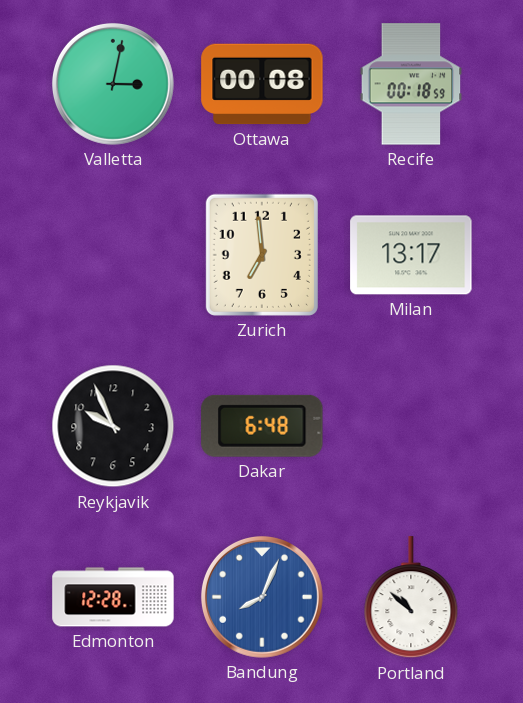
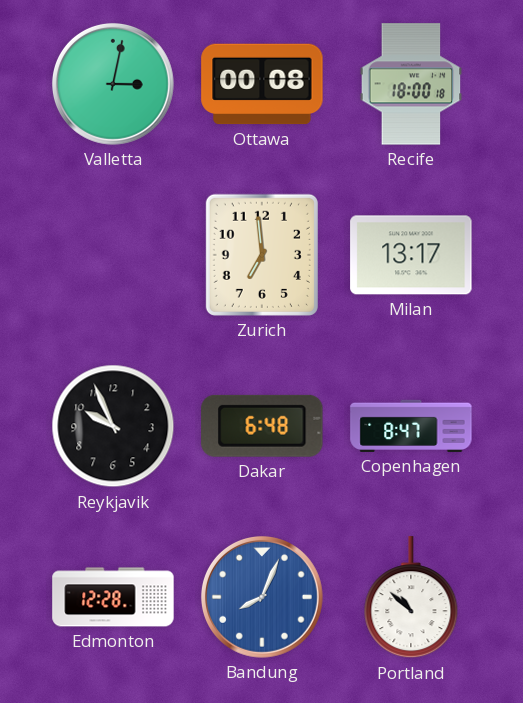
Recife: 00:18 -> 18:00 (411, 84)
Copenhagen: none -> 8:47 (411, 426)
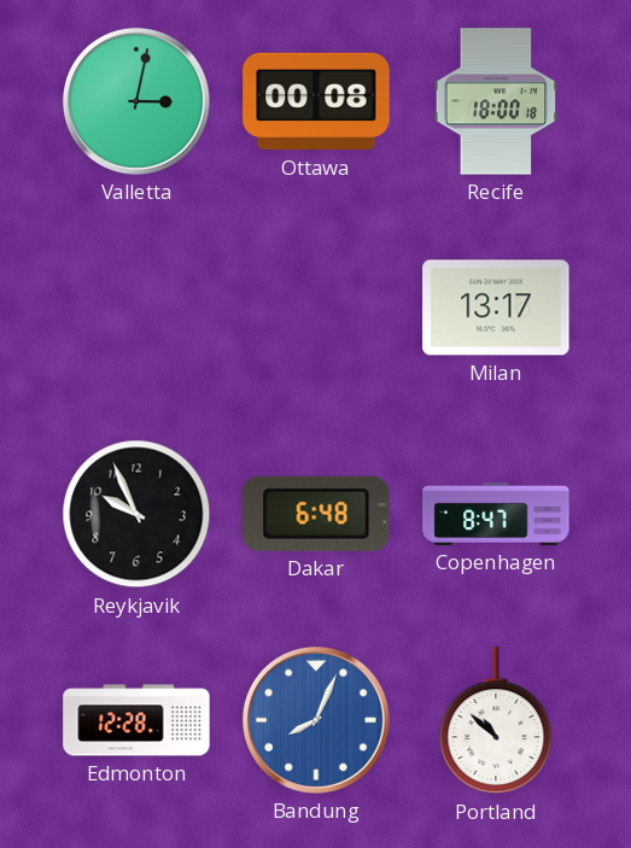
Zurich: 6:59 -> none (262, 255)
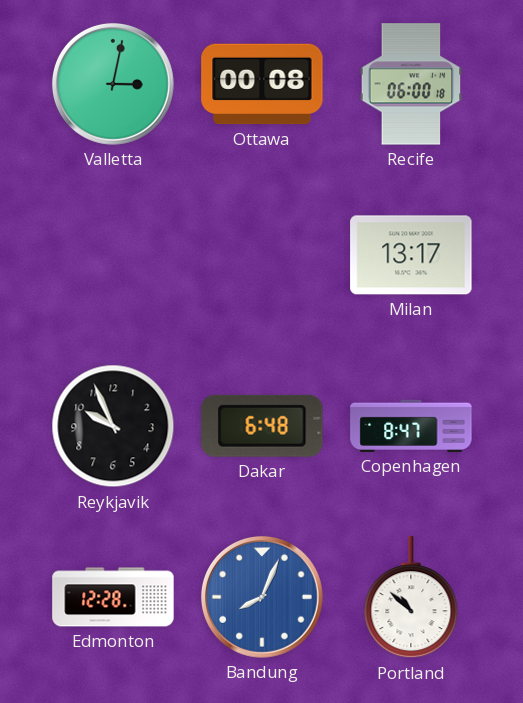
Recife: 18:00 -> 06:00 (411, 84)
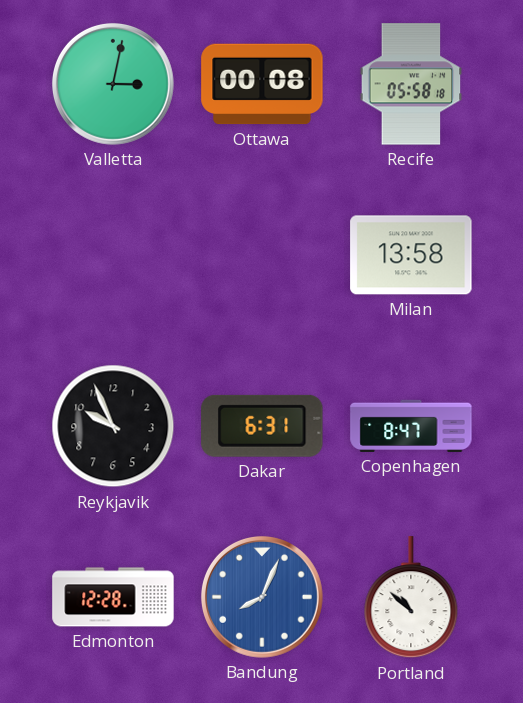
Recife: 06:00 -> 05:58 (411, 84)
Milan: 13:17 -> 13:58 (411, 255)
Dakar: 6:48 -> 6:31 (262, 426)
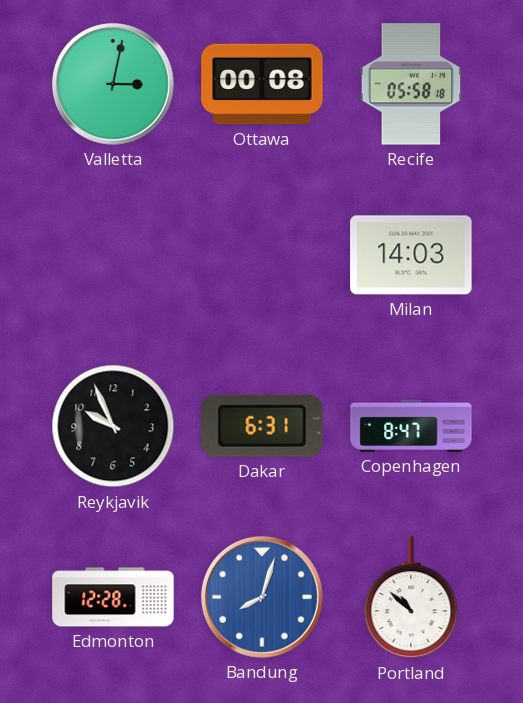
Milan: 13:58 -> 14:03 (411, 255)
Bandung: 8:04 -> 8:03 (262, 597)
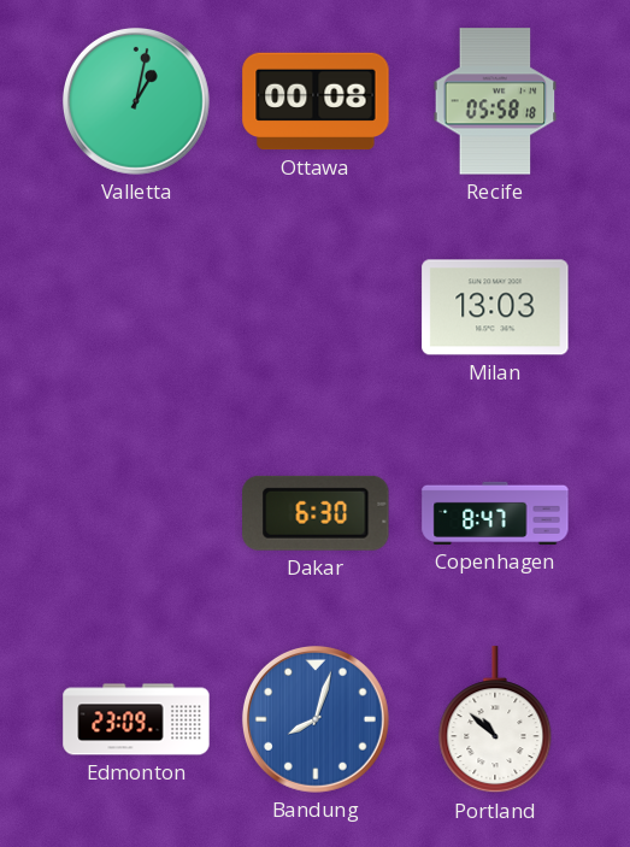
Valletta: 3:02 -> 1:02 (136, 101)
Milan: 14:03 -> 13:03 (495, 307)
Reykjavik: 9:56 -> none (113, 426)
Dakar: 6:31 -> 6:30 (316, 513)
Edmonton: 12:28 -> 23:09 (136, 719)
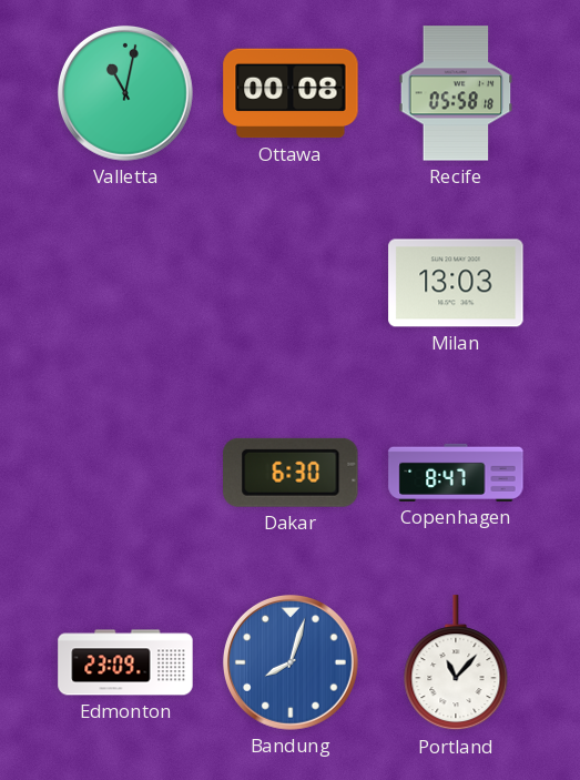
Valletta: 1:02 -> 11:02 (125, 93)
Portland: 10:52 -> 11:07 (456, 663)
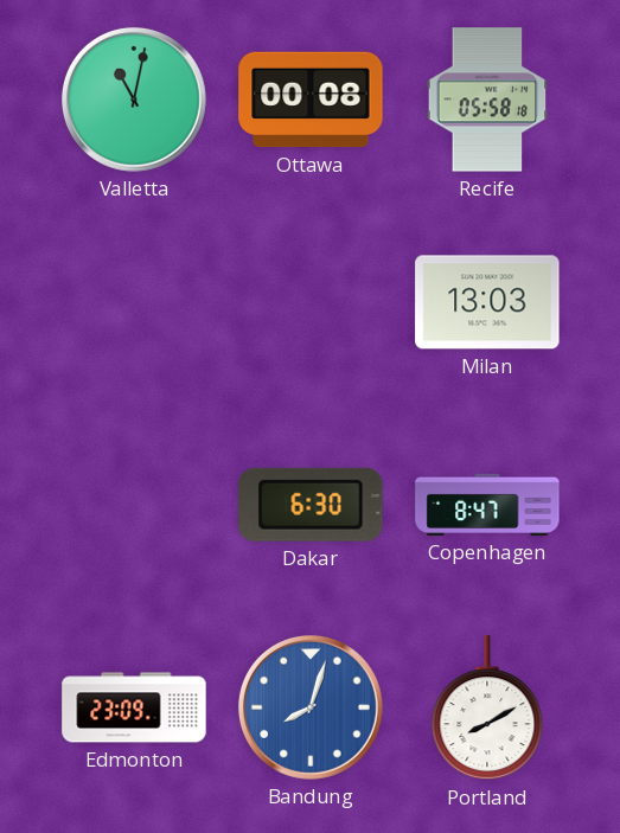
Portland: 11:07 -> 8:10 (487, 709)
